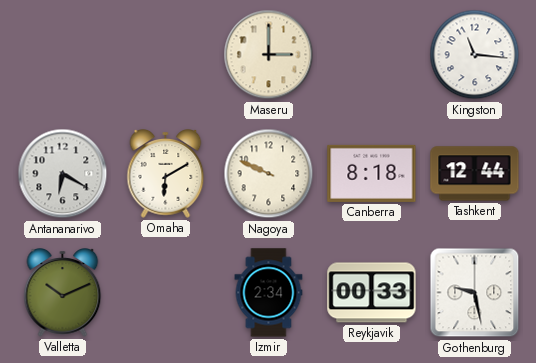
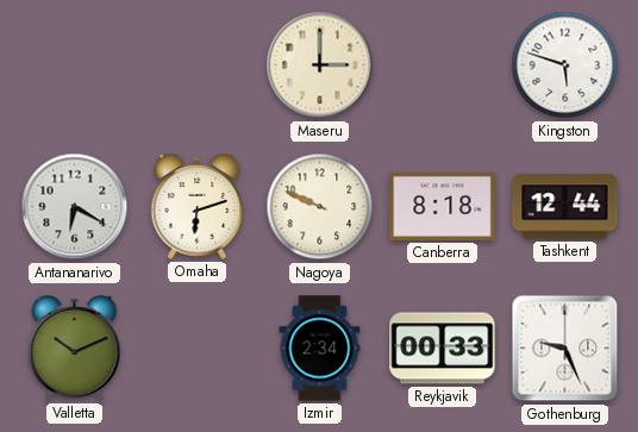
Kingston: 11:16 -> 5:48 (565, 65)
Omaha: 6:10 -> 6:12 (198, 207)
Gothenburg: 9:28 -> 9:26 (565, 349)
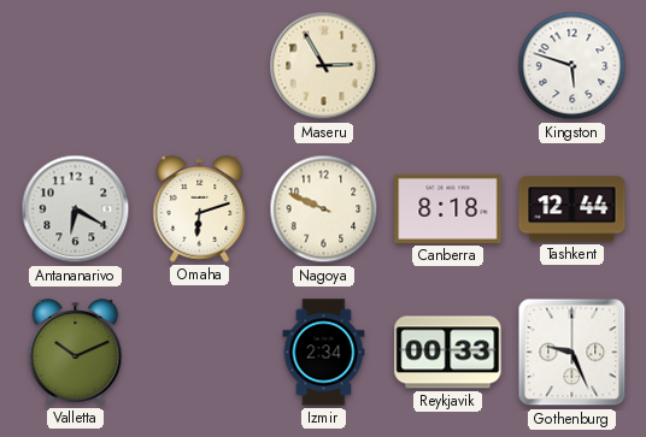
Maseru: 3:00 -> 2:55 (324, 66)
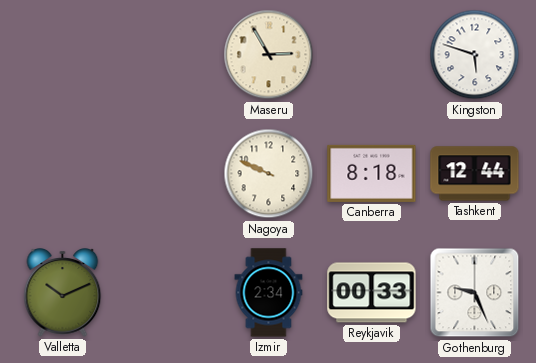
Antananarivo: 6:20 -> none (76, 209)
Omaha: 6:12 -> none (200, 209)
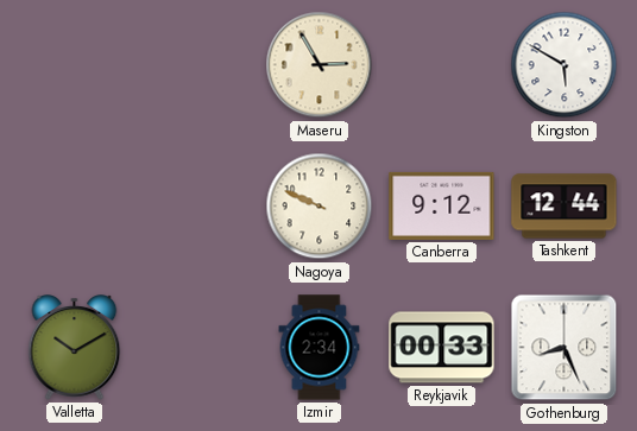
Kingston: 5:48 -> 5:50 (565, 65)
Canberra: 8:18 -> 9:12 (442, 205)
Valletta: 10:11 -> 10:10 (75, 348)
Gothenburg: 9:26 -> 8:26 (565, 348)
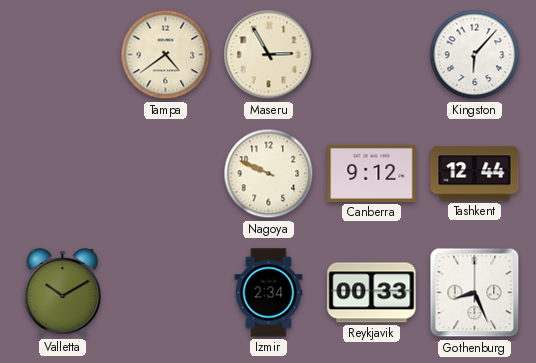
Tampa: none -> 4:39 (166, 55)
Kingston: 5:50 -> 6:07 (475, 55)
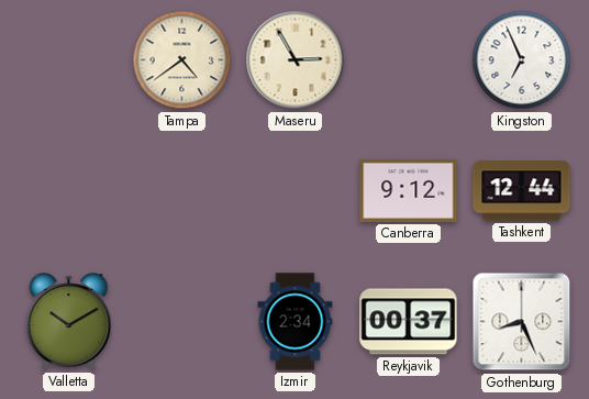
Kingston: 6:07 -> 6:56 (522, 60)
Nagoya: 9:49 -> none (269, 174)
Reykjavik: 00:33 -> 00:37 (409, 322)
